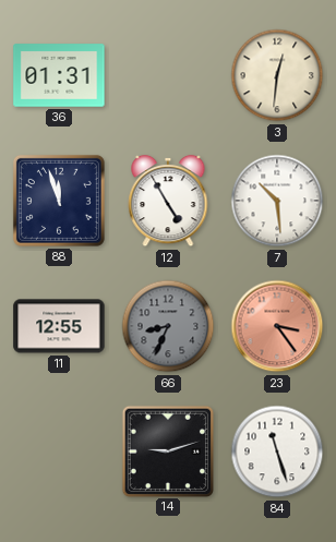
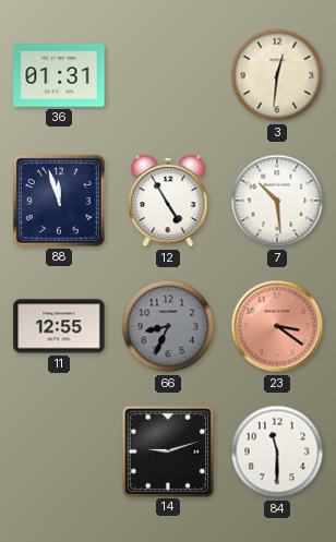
23: 3:24 -> 3:21 (277, 326)
84: 11:27 -> 11:30 (277, 451)
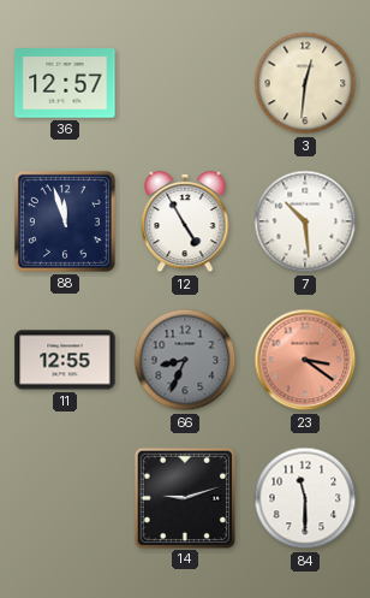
36: 01:31 -> 12:57 (65, 83)
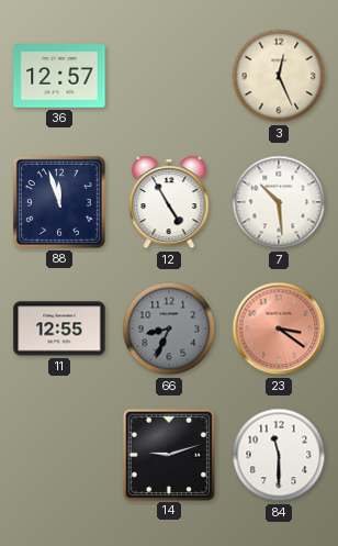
3: 12:31 -> 12:26 (279, 76)
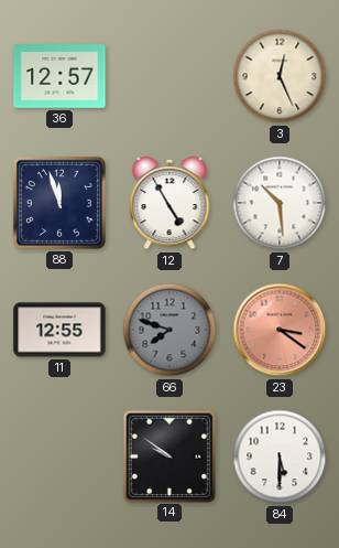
66: 8:34 -> 7:48 (169, 330)
14: 9:12 -> 9:51 (168, 455)
84: 11:30 -> 5:30 (280, 456)
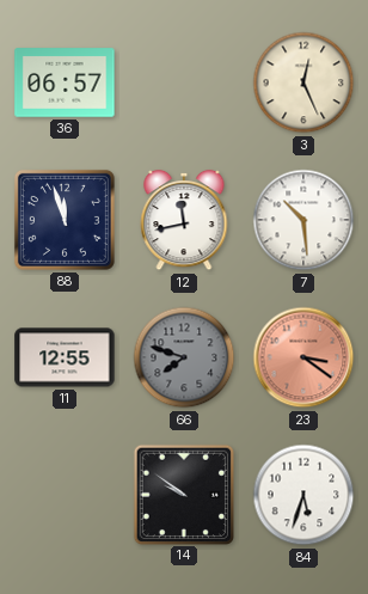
36: 12:57 -> 06:57 (65, 82)
12: 4:55 -> 11:43 (184, 220)
84: 5:30 -> 5:33 (303, 495)
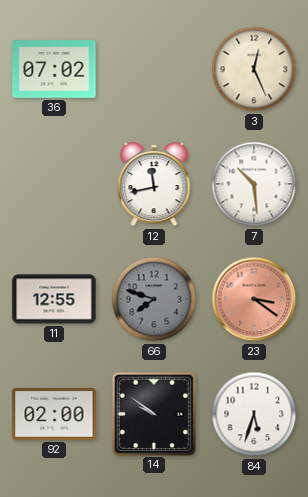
36: 06:57 -> 07:02 (54, 69)
88: 11:57 -> none (65, 220)
92: none -> 02:00 (54, 415)
